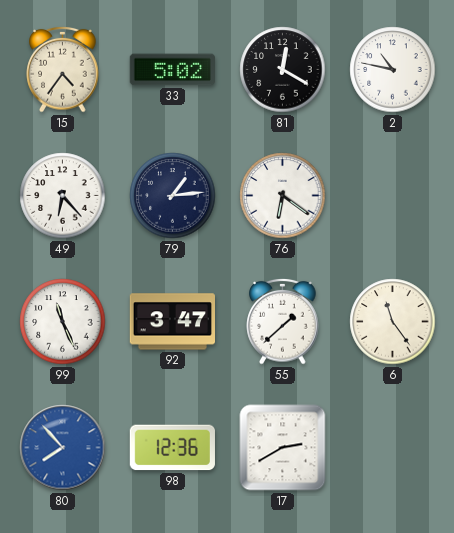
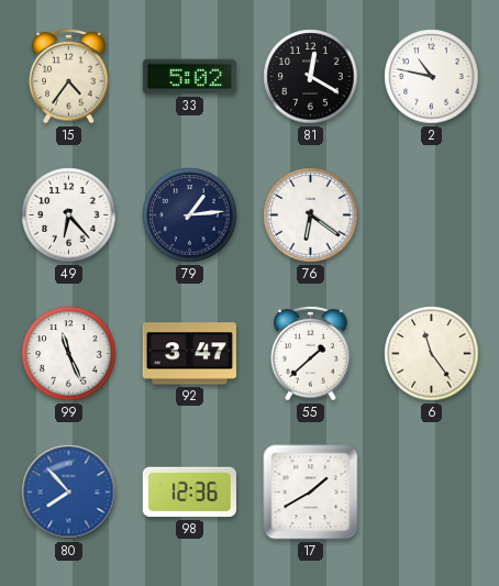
17: 2:40 -> 1:40 (311, 493)
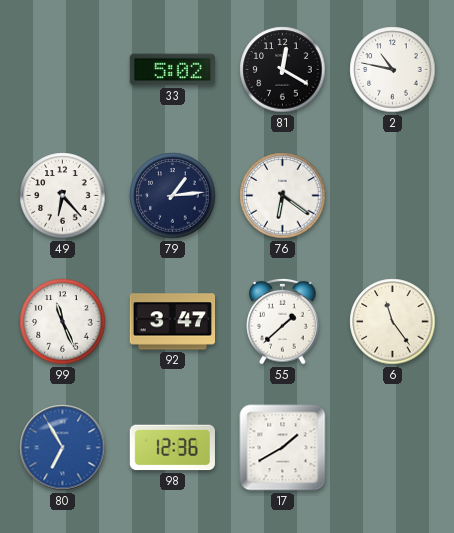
15: 4:36 -> none (69, 76)
80: 7:53 -> 6:55 (63, 448)
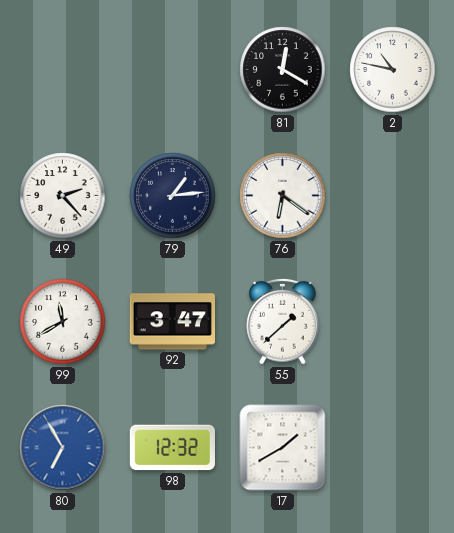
33: 5:02 -> none (172, 70)
49: 6:23 -> 2:23 (63, 196)
99: 11:26 -> 11:40 (63, 322)
6: 11:24 -> none (393, 322)
98: 12:36 -> 12:32 (172, 448)
